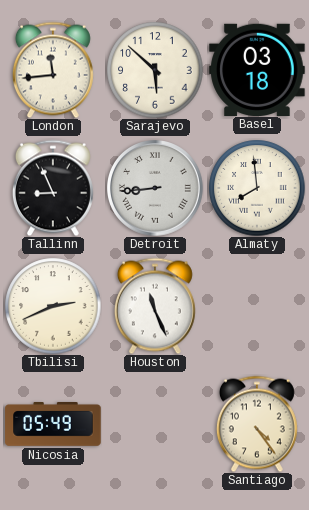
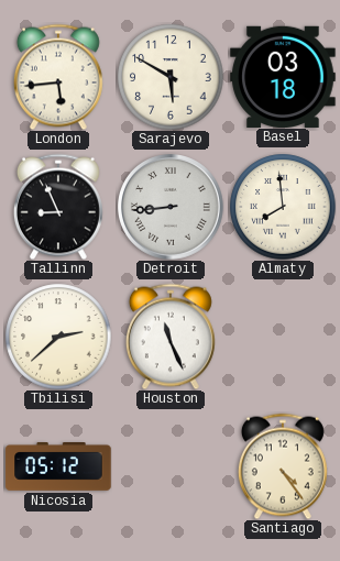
London: 11:44 -> 5:44 (58, 77)
Sarajevo: 5:52 -> 5:50 (171, 77)
Tbilisi: 2:41 -> 2:38 (58, 337)
Nicosia: 05:49 -> 05:12 (58, 468)
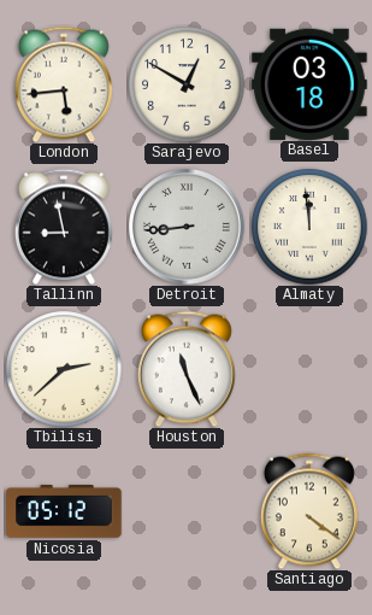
Sarajevo: 5:50 -> 12:50 (187, 84)
Tallinn: 8:56 -> 8:58 (64, 227)
Almaty: 7:59 -> 11:59 (309, 227)
Santiago: 4:24 -> 4:21 (309, 511)
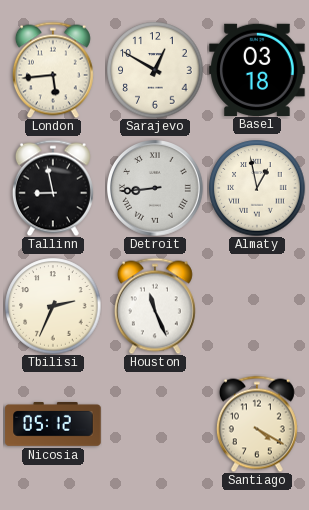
Almaty: 11:59 -> 12:58 (257, 188)
Tbilisi: 2:38 -> 2:34 (53, 306)
Santiago: 4:21 -> 4:20 (257, 424)
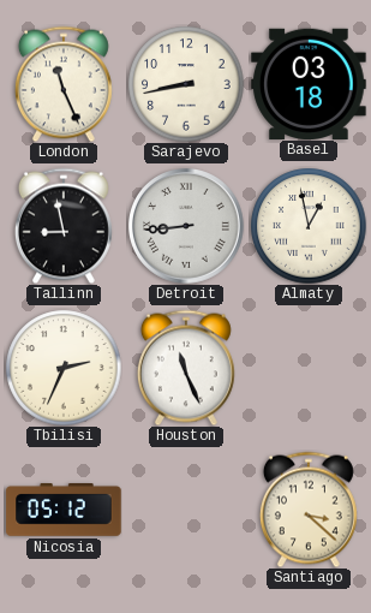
London: 5:44 -> 11:26 (64, 84)
Sarajevo: 12:50 -> 8:43 (186, 84)
Santiago: 4:20 -> 3:22 (309, 510)
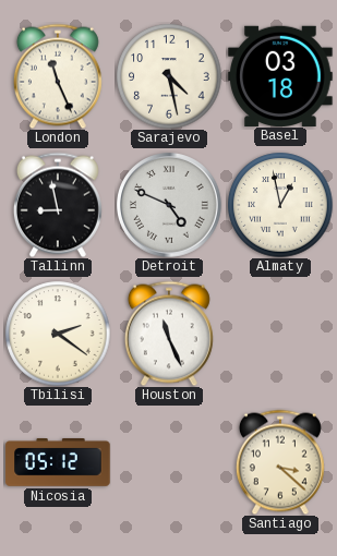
Sarajevo: 8:43 -> 4:28 (169, 76)
Detroit: 8:44 -> 4:49 (170, 206)
Tbilisi: 2:34 -> 2:21 (58, 334)
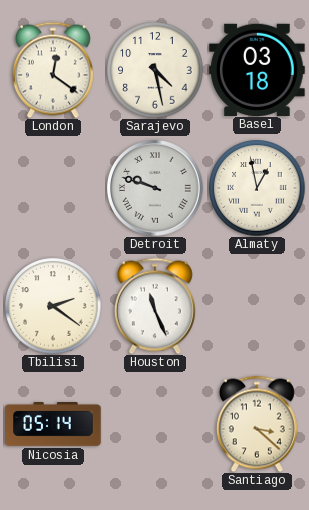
London: 11:26 -> 12:21 (53, 70)
Tallinn: 8:58 -> none (58, 205)
Detroit: 4:49 -> 9:48 (156, 189)
Nicosia: 05:12 -> 05:14 (53, 425)
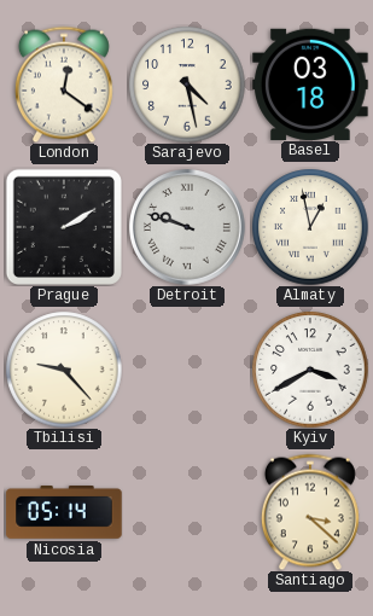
Prague: none -> 2:10 (64, 227)
Tbilisi: 2:21 -> 9:23 (64, 370)
Houston: 11:26 -> none (155, 306)
Kyiv: none -> 3:40 (310, 370)
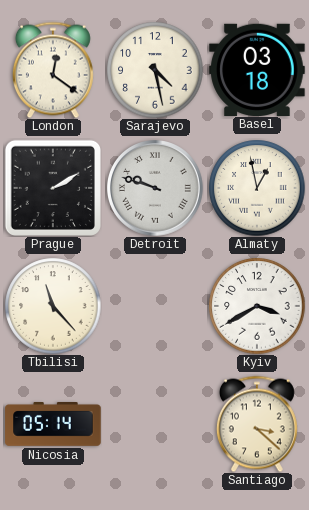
Tbilisi: 9:23 -> 11:23 (53, 306)
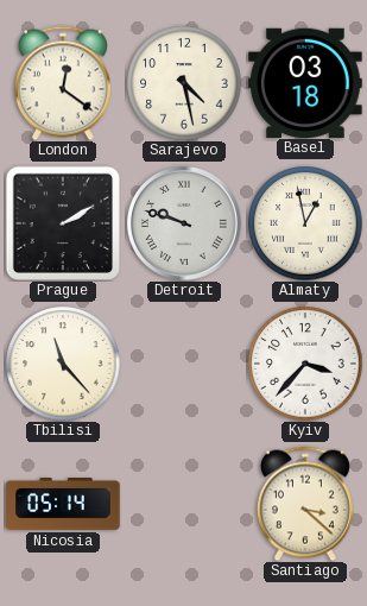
Kyiv: 3:40 -> 3:37 (305, 364)
